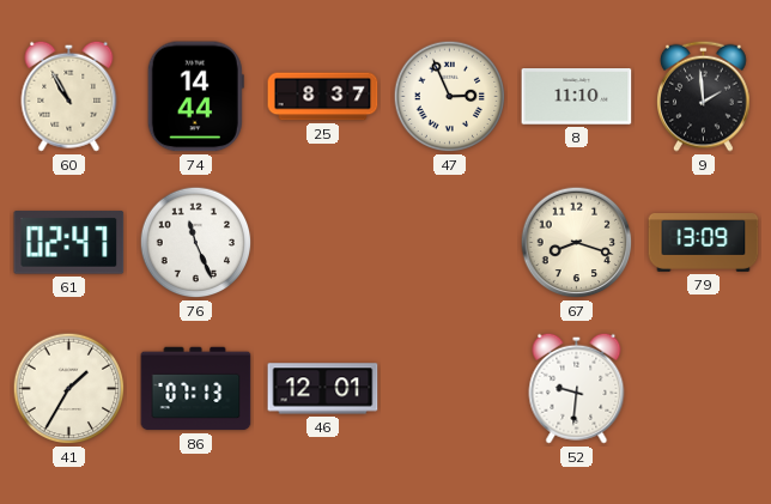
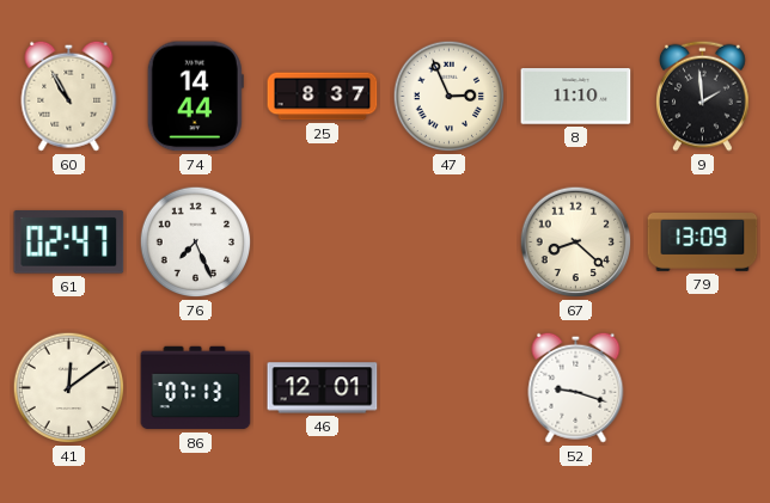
76: 11:26 -> 7:26 (196, 243)
67: 8:18 -> 8:22 (576, 243)
41: 1:35 -> 12:09 (69, 388)
52: 9:31 -> 9:18 (576, 387)
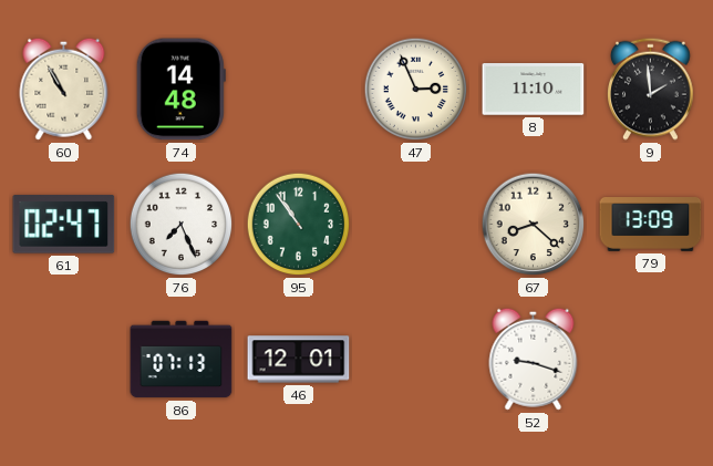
74: 14:44 -> 14:48 (180, 90)
25: 8:37 -> none (323, 97)
95: none -> 10:54 (299, 225)
41: 12:09 -> none (69, 388)
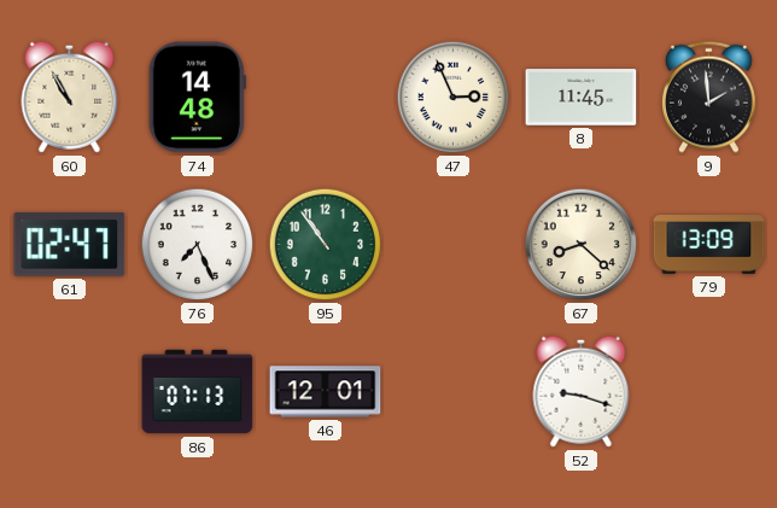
8: 11:10 -> 11:45 (582, 98)
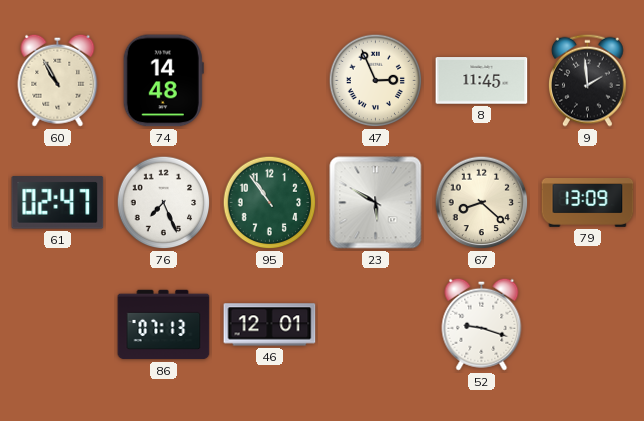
23: none -> 5:50 (376, 203)
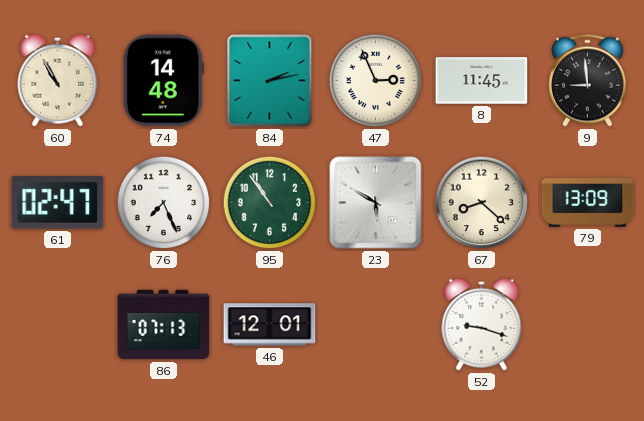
84: none -> 2:13 (270, 81)
9: 1:59 -> 8:59 (588, 80)
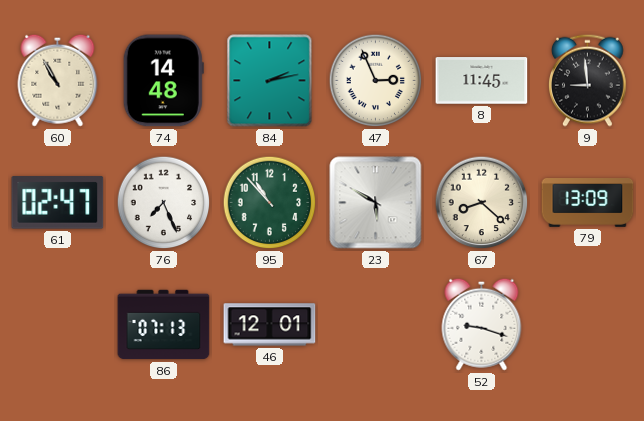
95: 10:54 -> 10:53 (270, 203)
